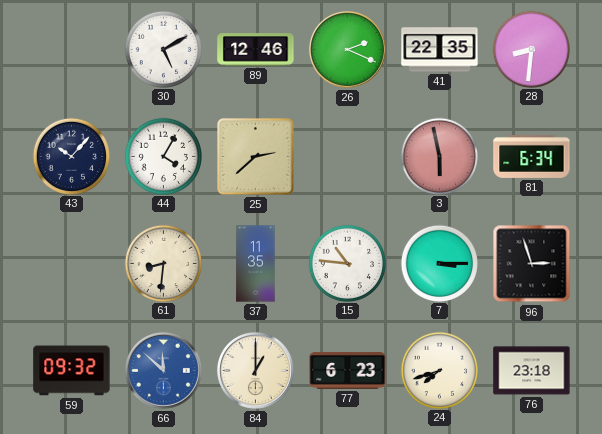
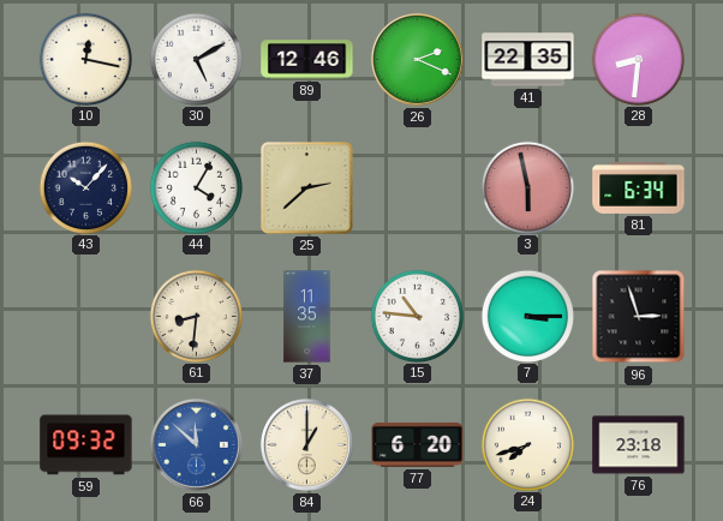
10: none -> 12:17 (85, 59)
77: 6:23 -> 6:20 (418, 444)
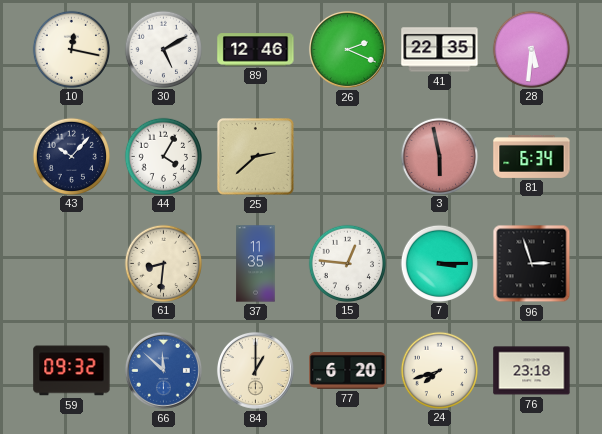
28: 8:31 -> 5:31 (531, 49)
15: 10:46 -> 12:46 (347, 263)
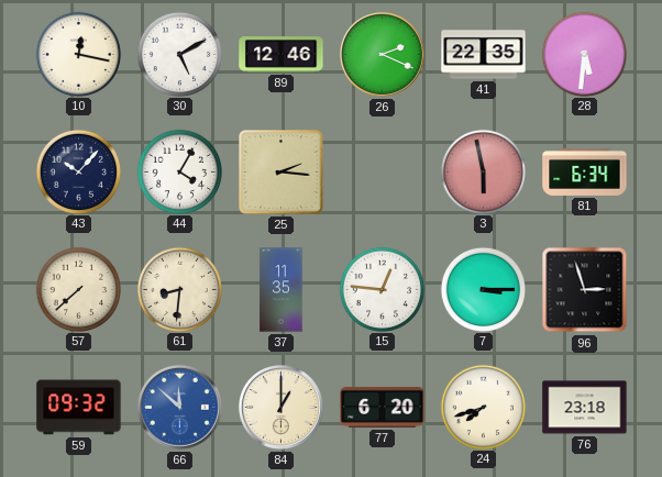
25: 2:38 -> 2:16 (282, 173)
57: none -> 7:38 (78, 289)
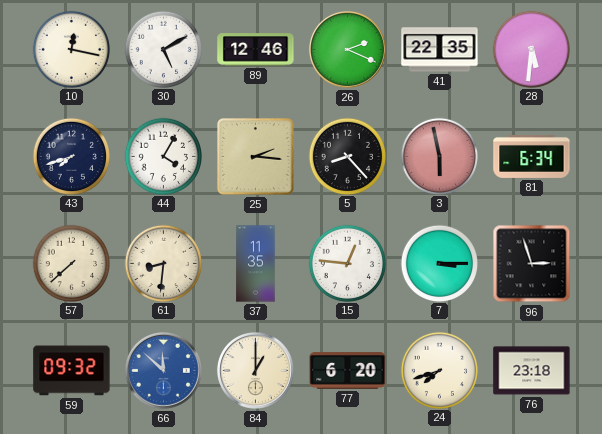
43: 10:07 -> 7:42 (71, 156)
5: none -> 8:23 (347, 156)
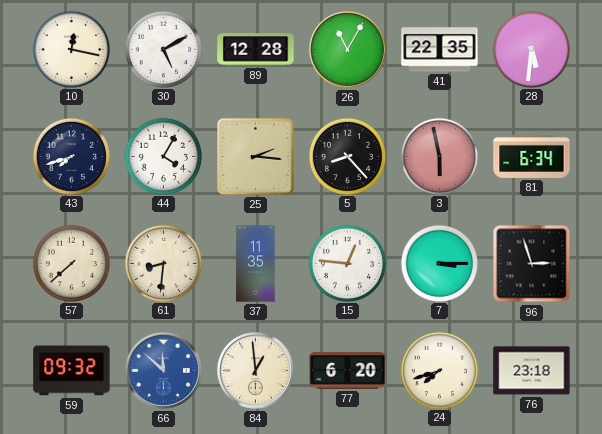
89: 12:46 -> 12:28 (256, 50)
26: 2:19 -> 11:05 (347, 49)
84: 1:00 -> 12:59 (255, 370)
